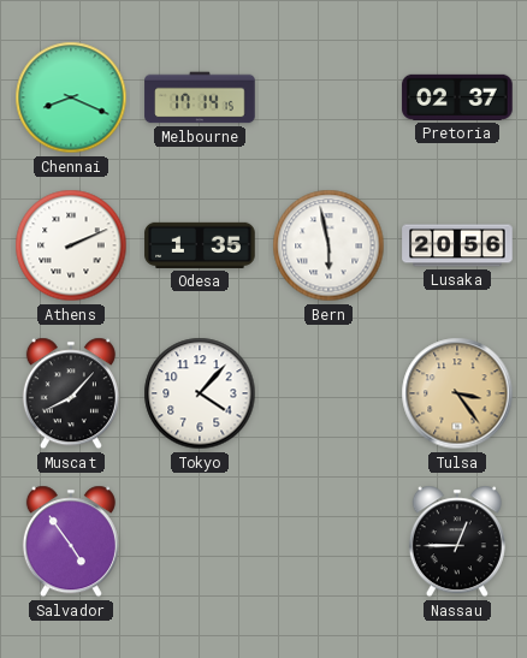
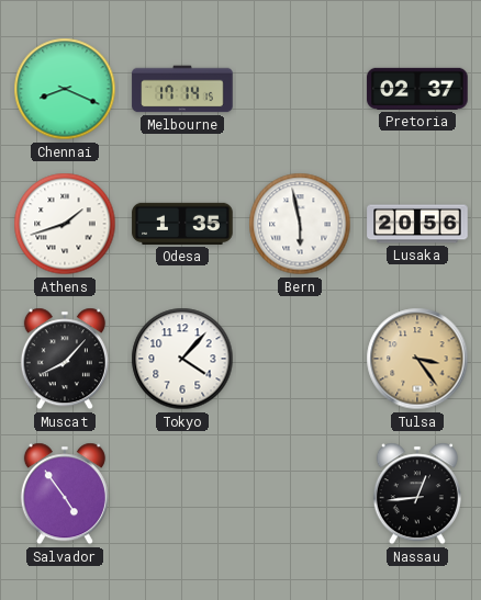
Athens: 2:11 -> 1:42 (65, 224)
Nassau: 12:45 -> 12:44 (417, 494)
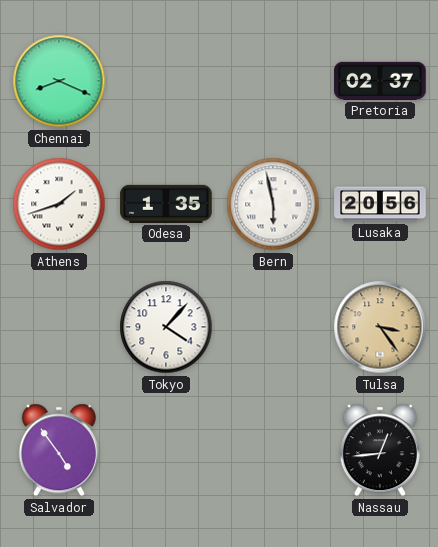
Melbourne: 17:14 -> none (182, 89)
Muscat: 8:07 -> none (65, 359)
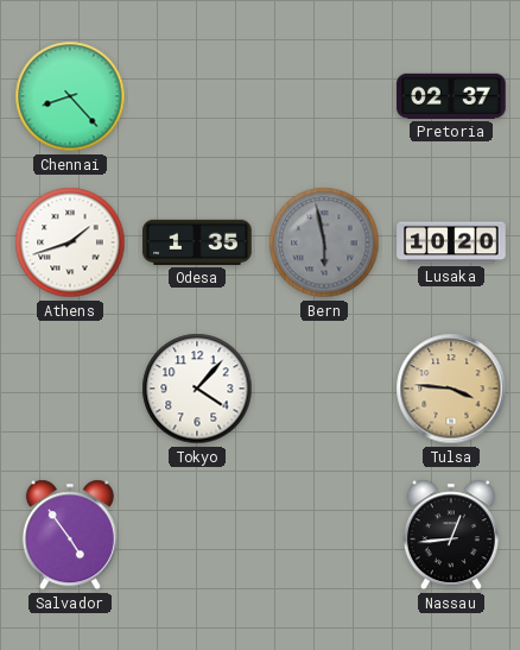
Chennai: 8:19 -> 8:23 (70, 96)
Bern dial: white -> grey (324, 242)
Lusaka: 20:56 -> 10:20 (451, 242)
Tulsa: 3:24 -> 3:46 (451, 389)
